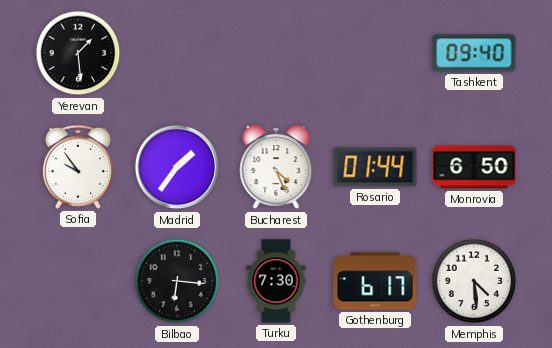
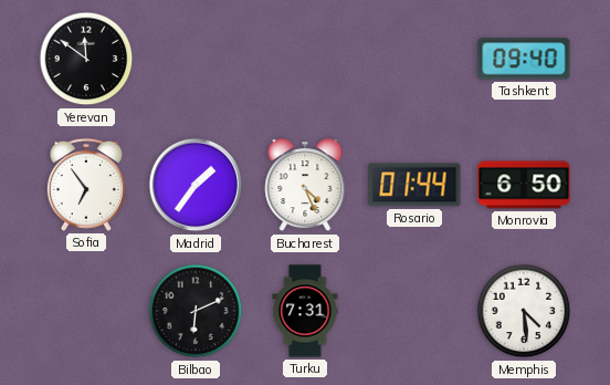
Yerevan: 1:29 -> 11:51 (86, 59)
Sofia: 9:54 -> 6:54 (86, 185)
Bilbao: 6:16 -> 6:11 (196, 311)
Turku: 7:30 -> 7:31 (305, 311)
Gothenburg: 6:17 -> none (375, 281)
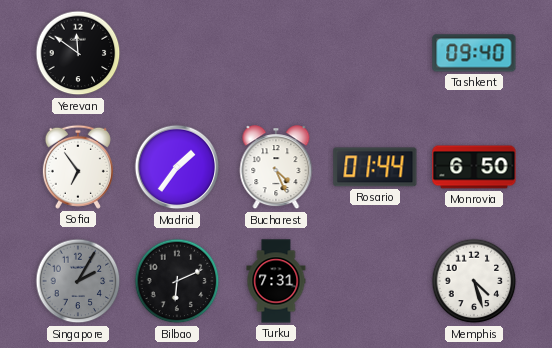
Singapore: none -> 2:05 (78, 281)
Memphis: 4:29 -> 4:27 (474, 281)
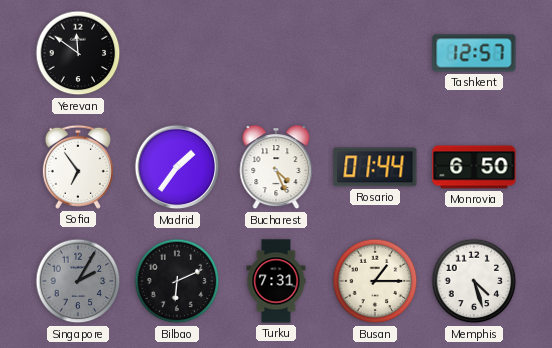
Tashkent: 09:40 -> 12:57 (474, 53)
Busan: none -> 1:15 (375, 281)
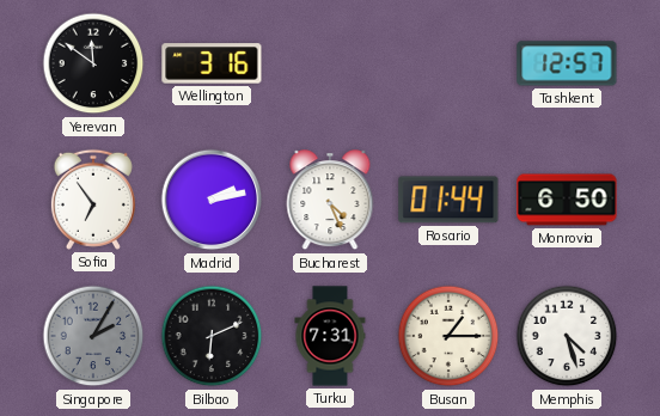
Wellington: none -> 3:16 (212, 63)
Madrid: 1:36 -> 2:13 (212, 200)
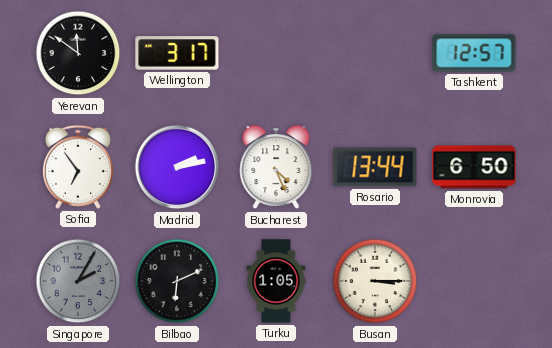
Wellington: 3:16 -> 3:17 (177, 53)
Rosario: 01:44 -> 13:44 (375, 167)
Turku: 7:31 -> 1:05 (276, 281)
Busan: 1:15 -> 3:15 (375, 281)
Memphis: 4:27 -> none (567, 336)
